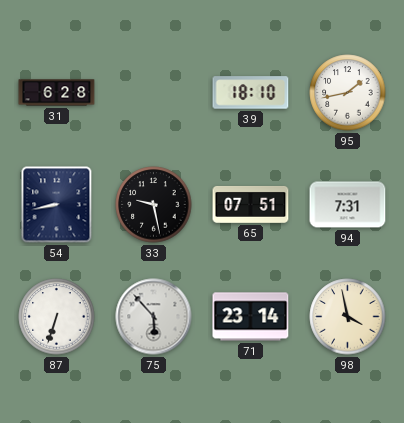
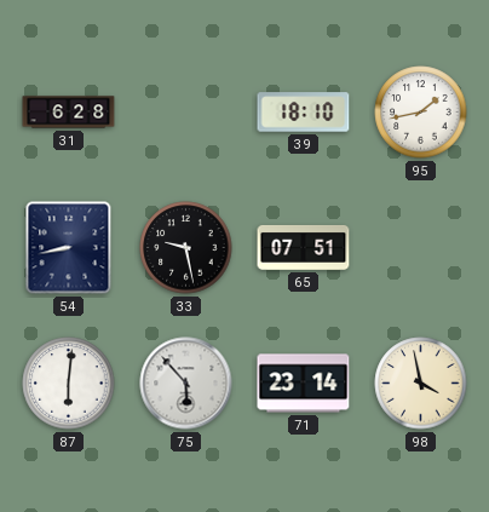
94: 7:31 -> none (348, 205)
87: 6:33 -> 6:01 (69, 384)
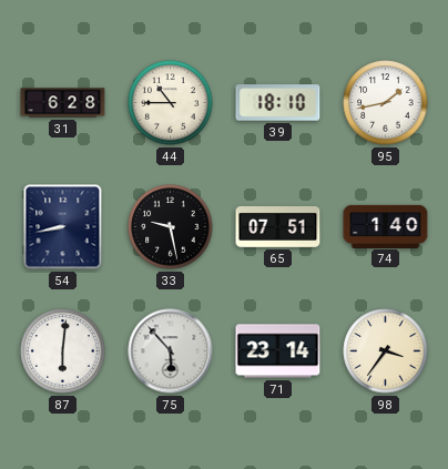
44: none -> 10:45 (171, 103)
74: none -> 1:40 (386, 226)
98: 3:58 -> 3:36 (386, 351)
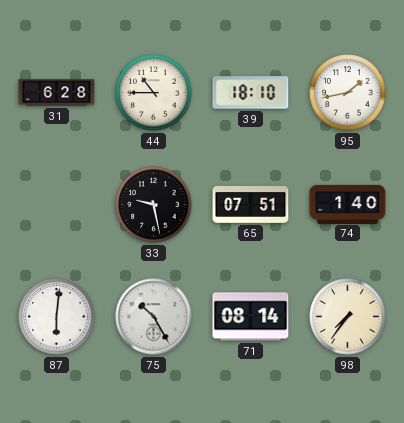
54: 8:43 -> none (63, 227)
75: 5:53 -> 10:25 (154, 317)
71: 23:14 -> 08:14 (251, 317)
98: 3:36 -> 7:36 (348, 317)
